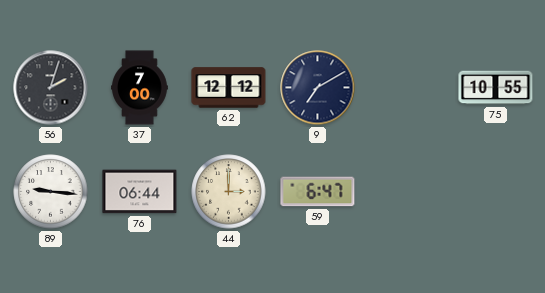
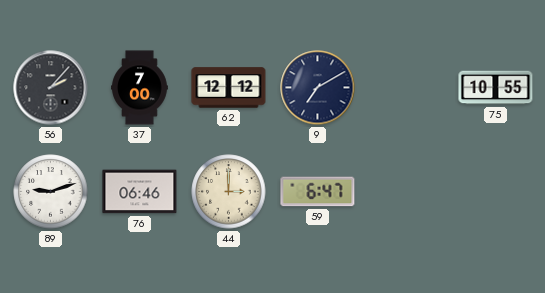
56: 2:03 -> 2:07 (51, 88)
89: 9:16 -> 9:12 (51, 192)
76: 06:44 -> 06:46 (140, 192)
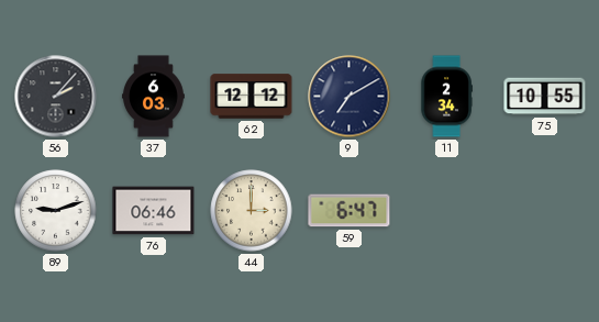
37: 7:00 -> 6:03 (154, 97)
11: none -> 2:34 (446, 97)
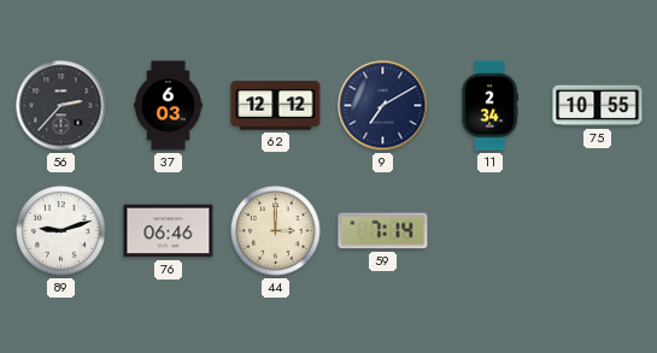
56: 2:07 -> 2:37 (61, 106)
59: 6:47 -> 7:14 (383, 231)
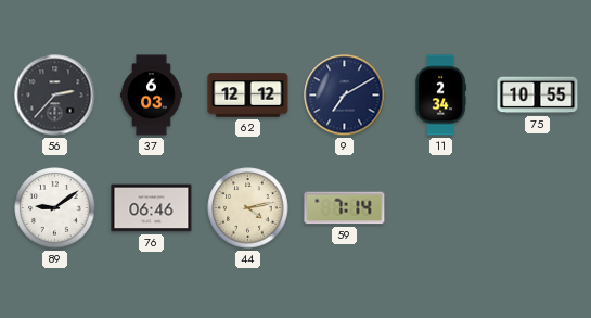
89: 9:12 -> 9:09 (55, 208)
44: 3:00 -> 4:13 (248, 208)
